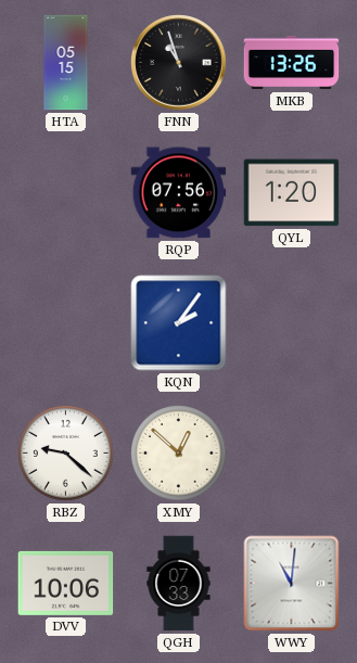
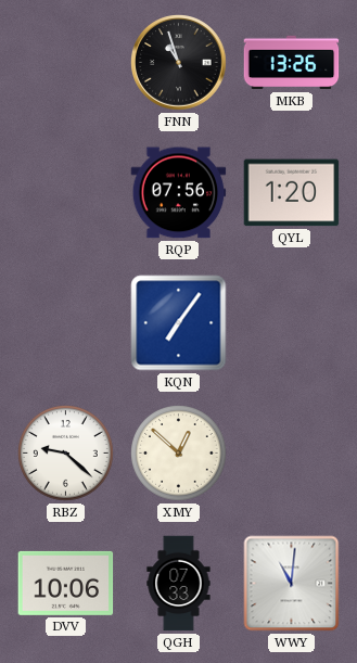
HTA: 05:15 -> none (66, 63)
KQN: 2:06 -> 7:06 (179, 323)
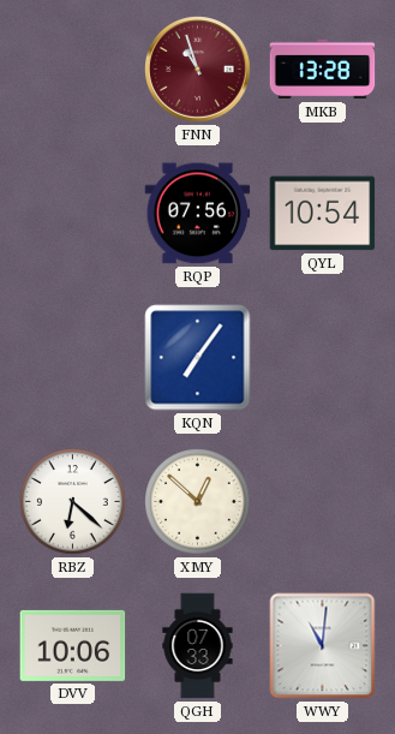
FNN dial: black -> burgundy (198, 70)
MKB: 13:26 -> 13:28 (323, 70)
QYL: 1:20 -> 10:54 (323, 214)
RBZ: 9:22 -> 6:22 (73, 502)
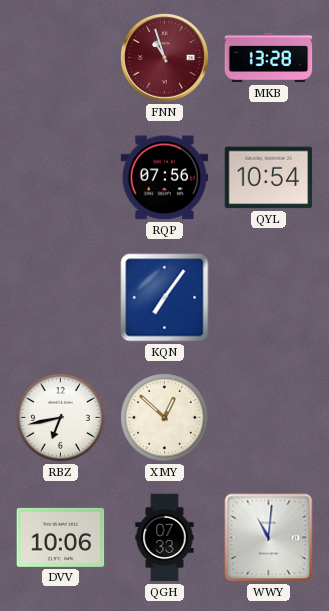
RBZ: 6:22 -> 6:43 (61, 418)
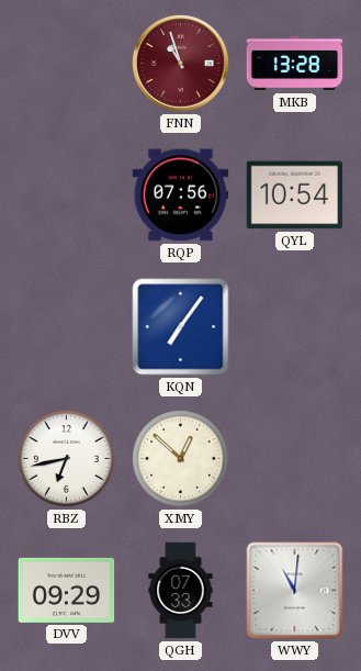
DVV: 10:06 -> 09:29 (67, 590)
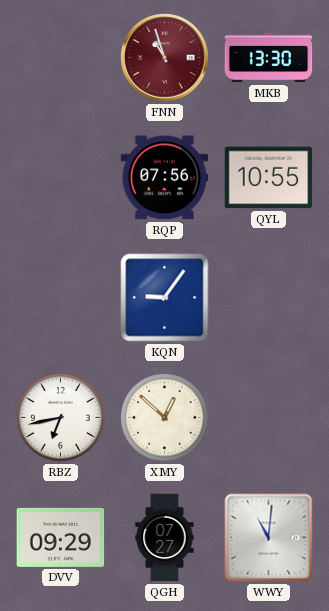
MKB: 13:28 -> 13:30 (269, 58)
QYL: 10:54 -> 10:55 (269, 178)
KQN: 7:06 -> 9:06 (165, 298)
QGH: 07:33 -> 07:27 (165, 538)
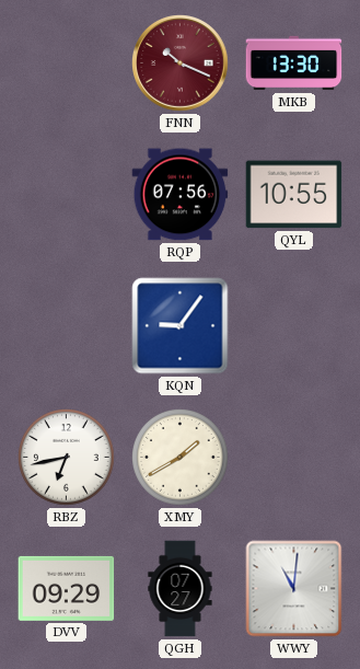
FNN: 10:57 -> 10:19 (181, 64)
XMY: 12:52 -> 1:40 (181, 458)
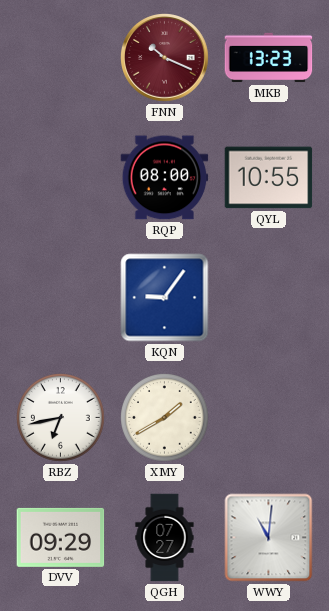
MKB: 13:30 -> 13:23 (269, 58)
RQP: 07:56 -> 08:00 (165, 178)
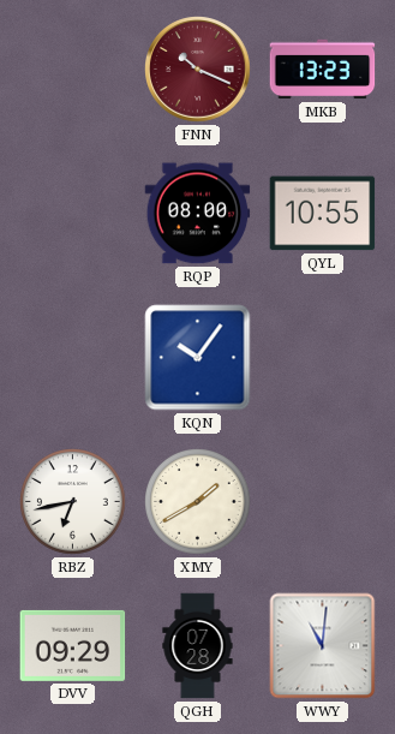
KQN: 9:06 -> 10:06 (198, 358)
QGH: 07:27 -> 07:28 (198, 646)
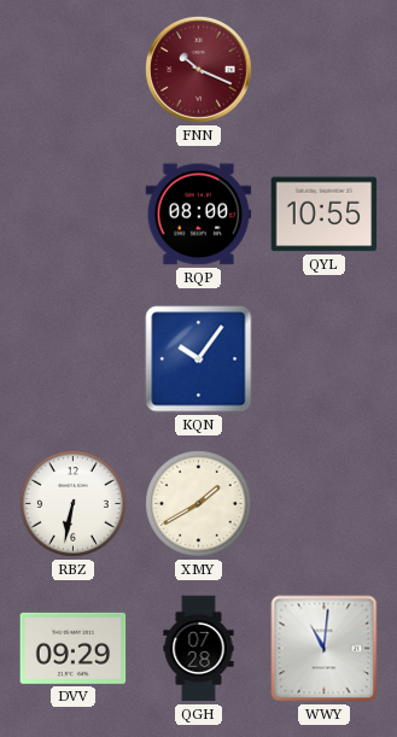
MKB: 13:23 -> none (323, 70)
RBZ: 6:43 -> 6:32 (74, 504)
